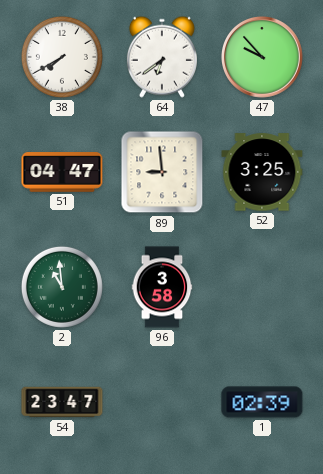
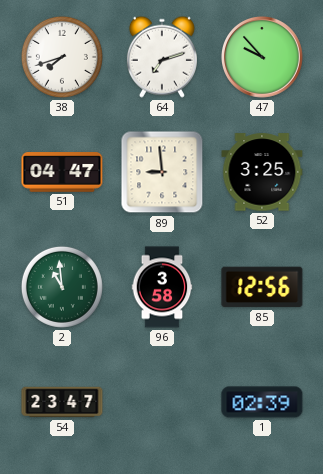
38: 7:40 -> 7:42 (62, 57)
64: 6:39 -> 7:12 (162, 57)
85: none -> 12:56 (262, 287)
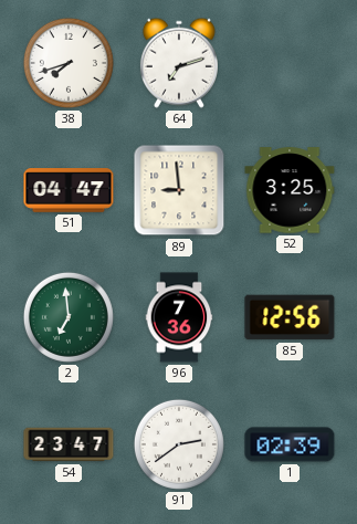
47: 9:53 -> none (263, 58)
2: 10:59 -> 6:59 (69, 317)
96: 3:58 -> 7:36 (179, 317)
91: none -> 2:39 (179, 444)
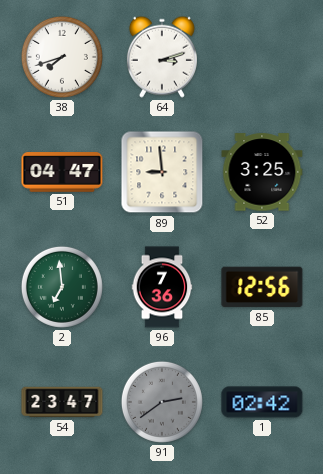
64: 7:12 -> 3:12 (162, 57)
91 dial: white -> grey (162, 402)
1: 02:39 -> 02:42 (262, 402)
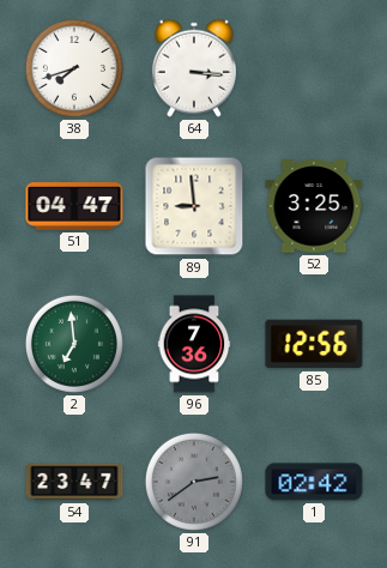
64: 3:12 -> 3:16 (194, 68)
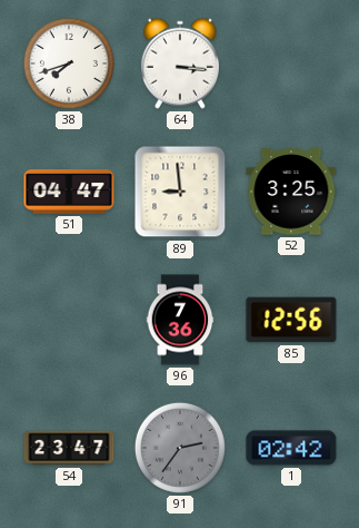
2: 6:59 -> none (74, 344)
91: 2:39 -> 2:36 (180, 448)
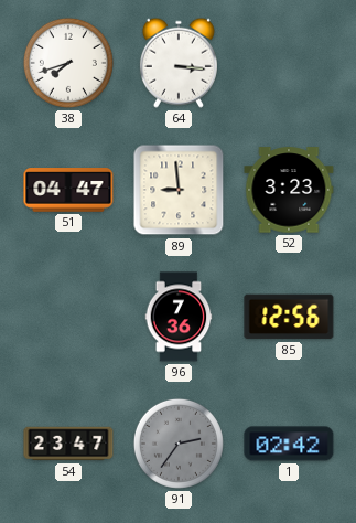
52: 3:25 -> 3:23 (289, 190)
